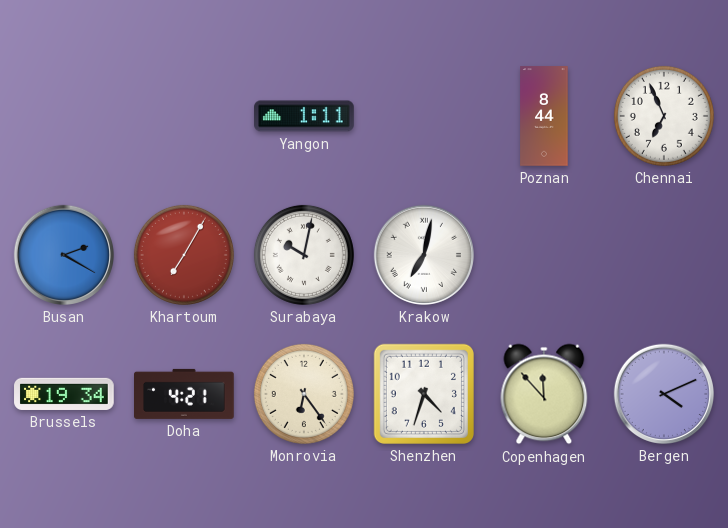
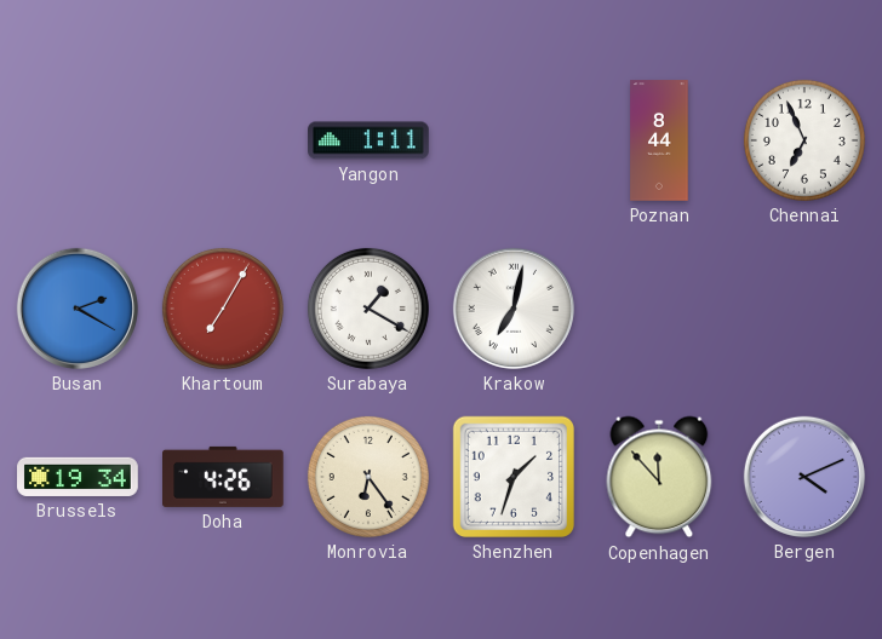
Surabaya: 10:02 -> 1:20 (368, 309)
Doha: 4:21 -> 4:26 (224, 477)
Shenzhen: 4:33 -> 1:33 (512, 477)
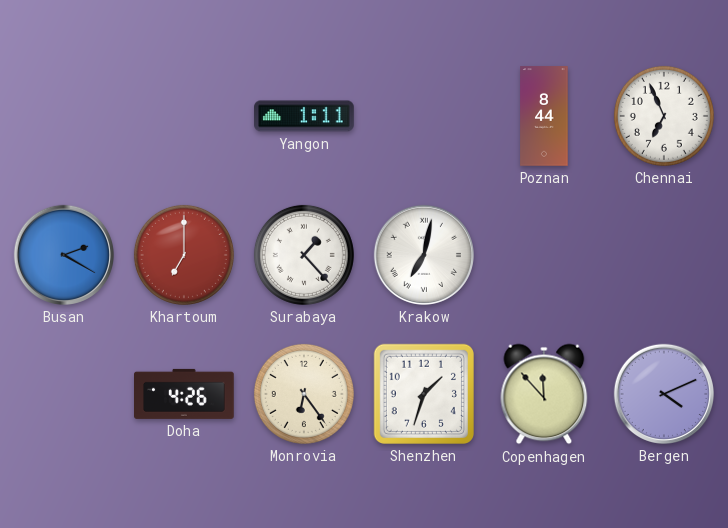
Khartoum: 7:05 -> 7:00 (184, 255)
Surabaya: 1:20 -> 1:23 (304, 255)
Brussels: 19:34 -> none (78, 477)
